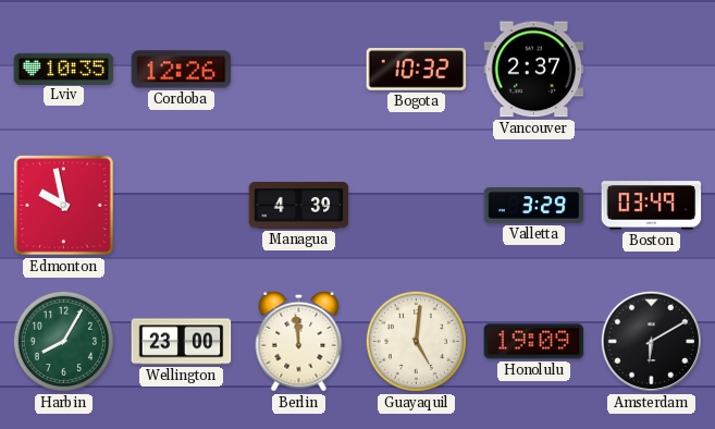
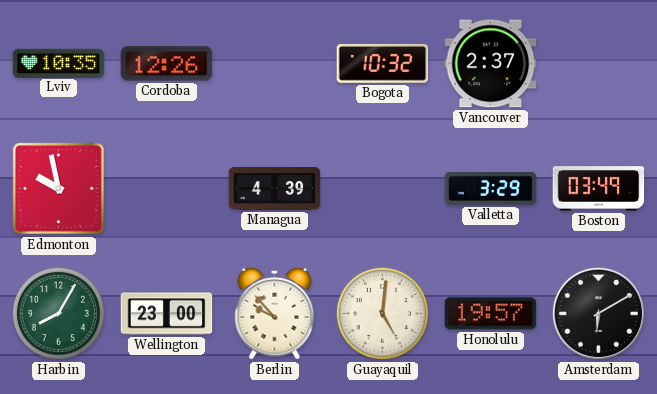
Berlin: 11:59 -> 9:53 (275, 313)
Honolulu: 19:09 -> 19:57 (491, 314)
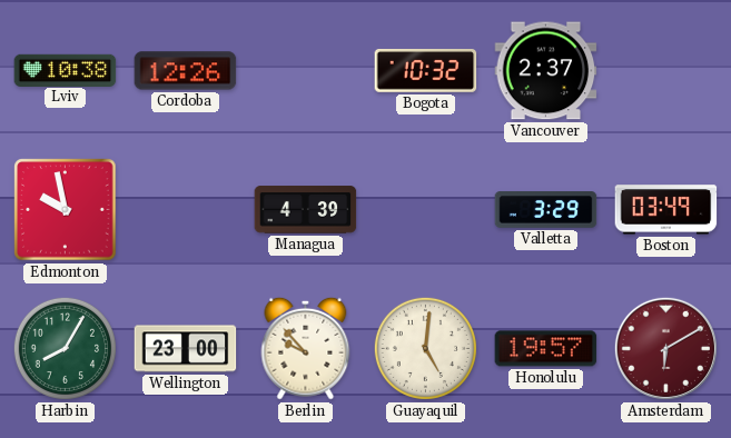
Lviv: 10:35 -> 10:38 (66, 70)
Amsterdam dial: black -> burgundy (665, 348)
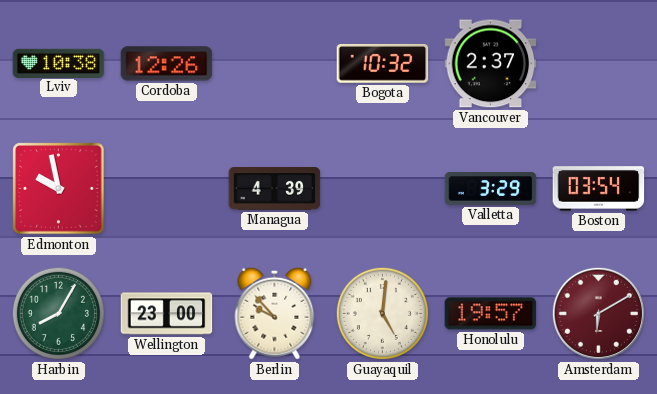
Boston: 03:49 -> 03:54 (599, 189)
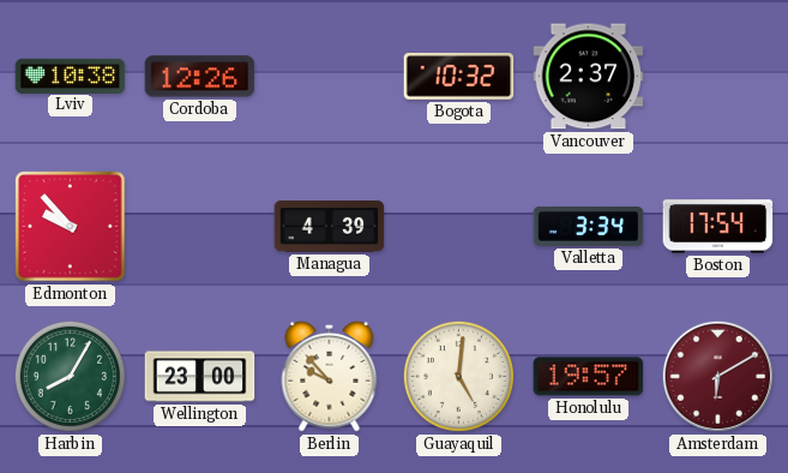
Edmonton: 9:58 -> 9:53 (71, 227)
Valletta: 3:29 -> 3:34 (589, 227)
Boston: 03:54 -> 17:54 (718, 227)
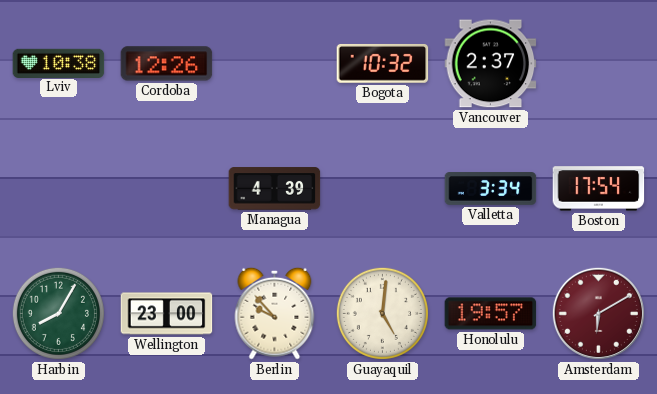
Edmonton: 9:53 -> none (71, 227)
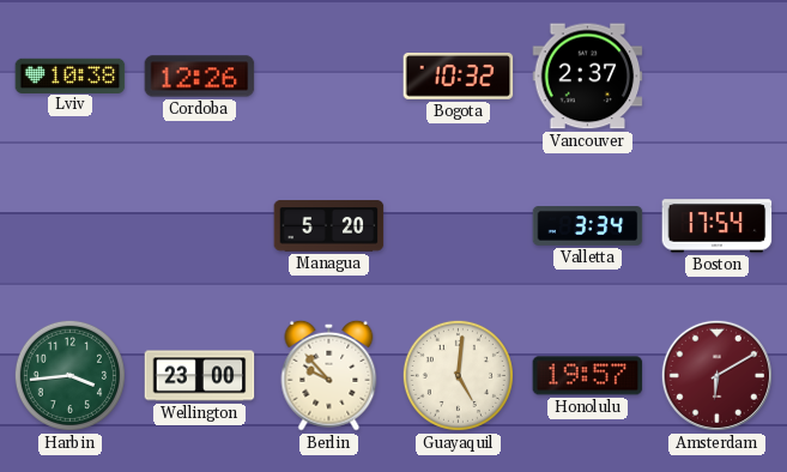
Managua: 4:39 -> 5:20 (329, 226)
Harbin: 8:05 -> 3:44 (69, 375)
